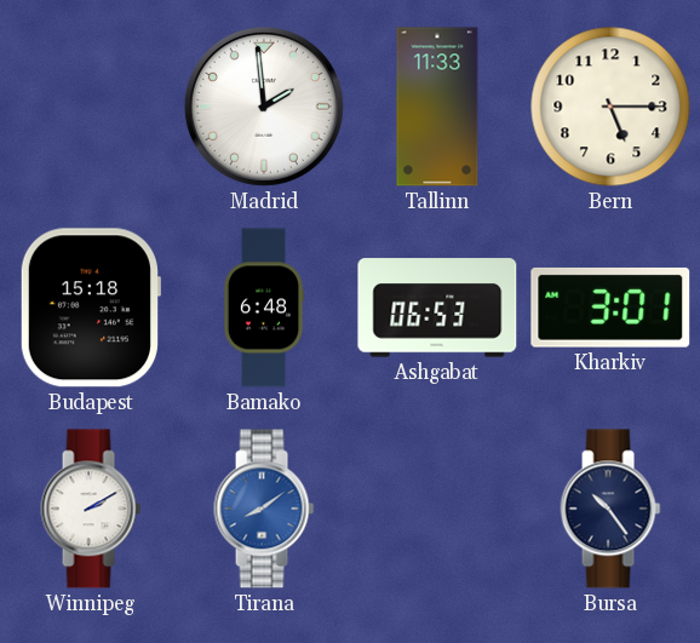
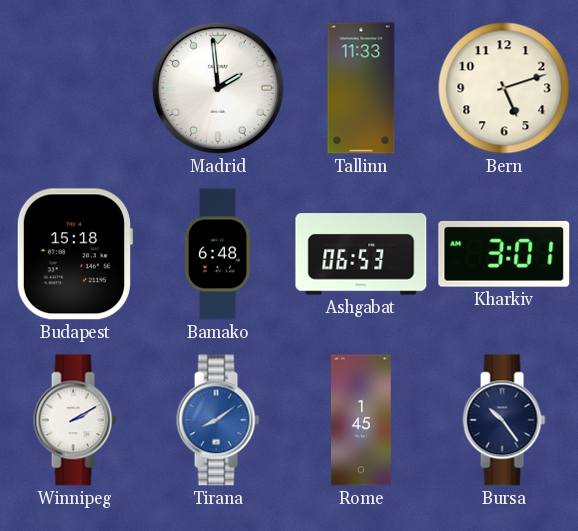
Bern: 5:15 -> 5:12 (504, 88)
Rome: none -> 1:45 (361, 420)
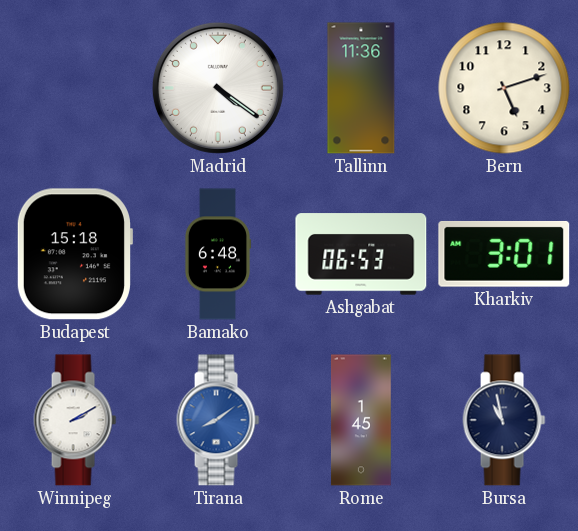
Madrid: 1:59 -> 4:21 (218, 88)
Tallinn: 11:33 -> 11:36 (361, 88)
Bursa: 10:24 -> 10:58 (504, 420)
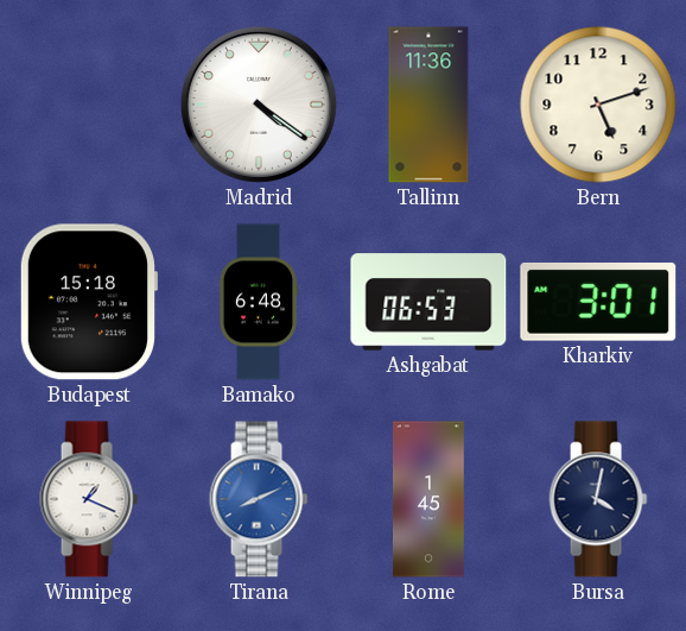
Winnipeg: 2:10 -> 1:19 (89, 499)
Tirana: 8:09 -> 8:11 (259, 499)
Bursa: 10:58 -> 4:02 (598, 499)
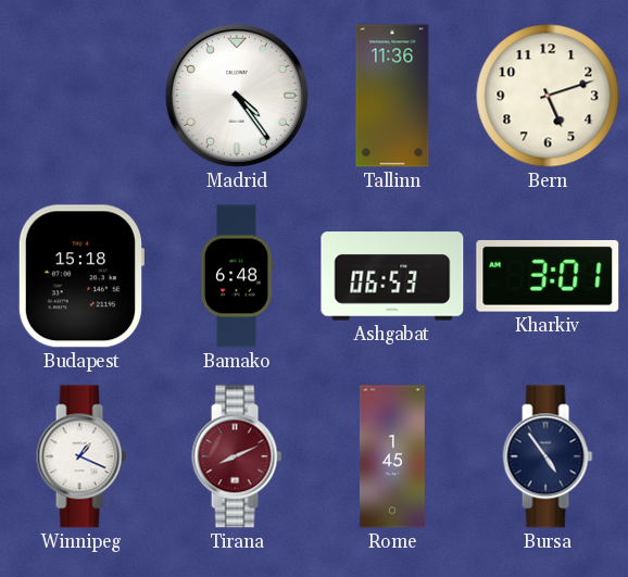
Madrid: 4:21 -> 4:24 (237, 96)
Tirana dial: blue -> burgundy (237, 456)
Bursa: 4:02 -> 4:54 (548, 456)
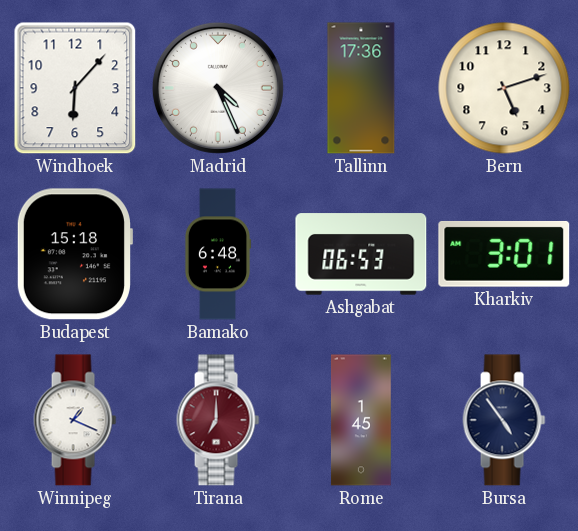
Windhoek: none -> 6:07 (75, 88)
Madrid: 4:24 -> 4:26 (218, 88)
Tallinn: 11:36 -> 17:36 (361, 88)
Tirana: 8:11 -> 7:00 (218, 420)
